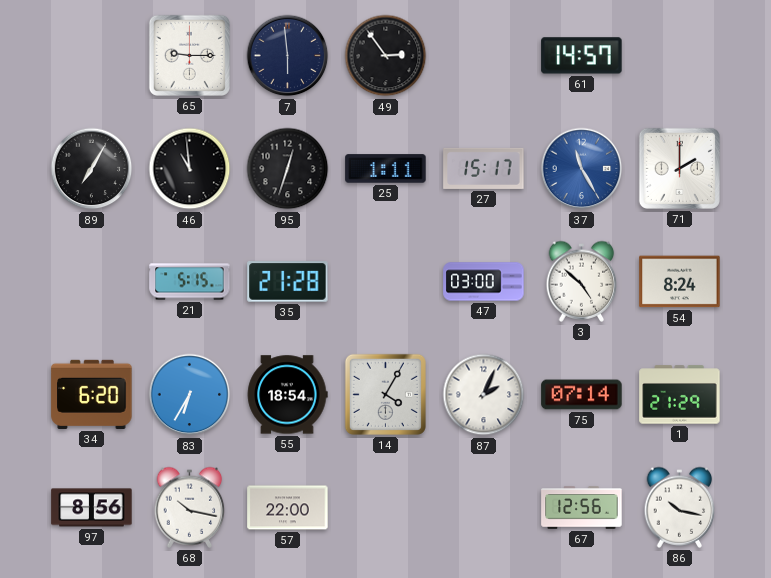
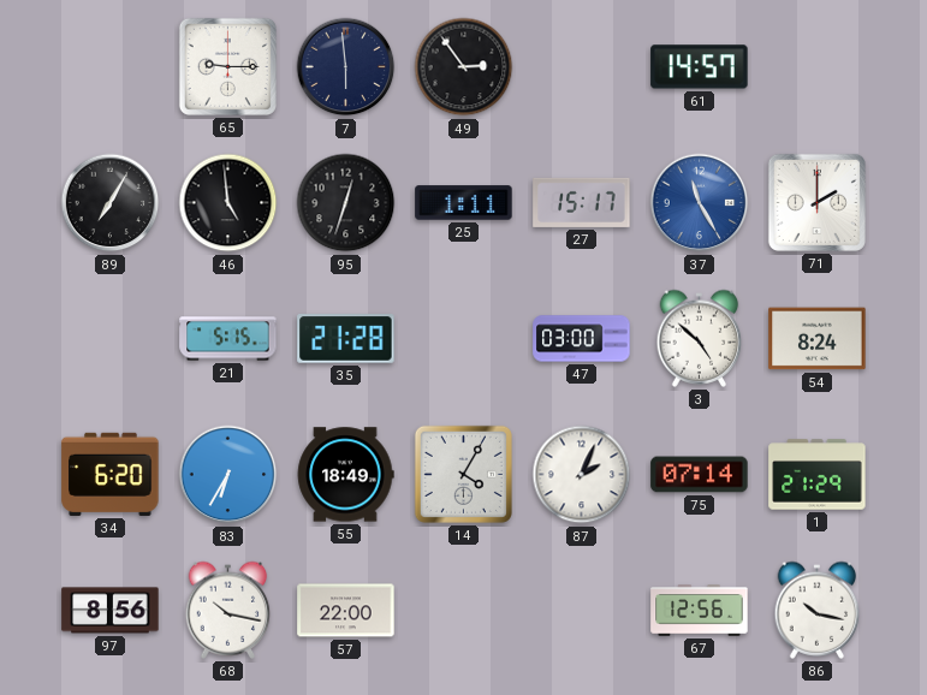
46: 10:59 -> 4:59 (228, 203)
55: 18:54 -> 18:49 (345, 475)
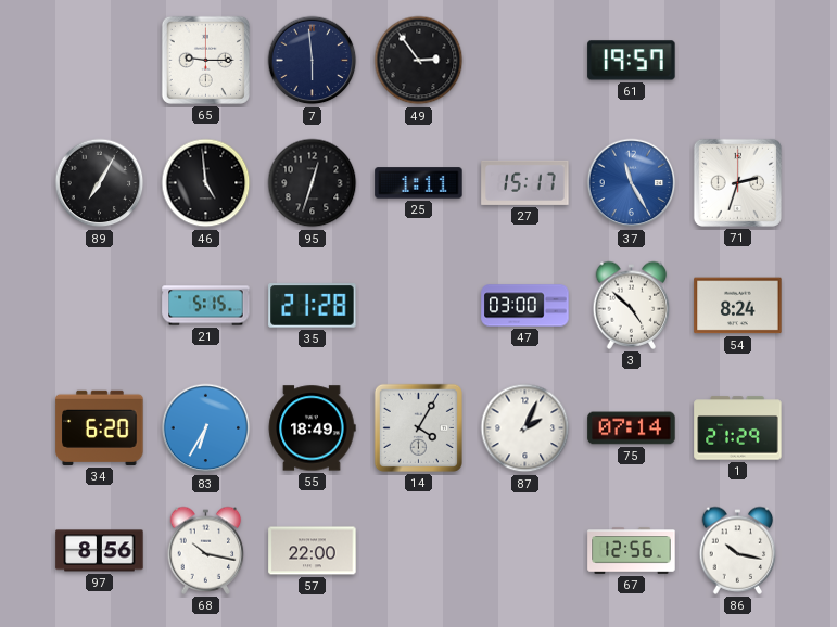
61: 14:57 -> 19:57 (632, 61)
71: 2:00 -> 2:33 (737, 182)
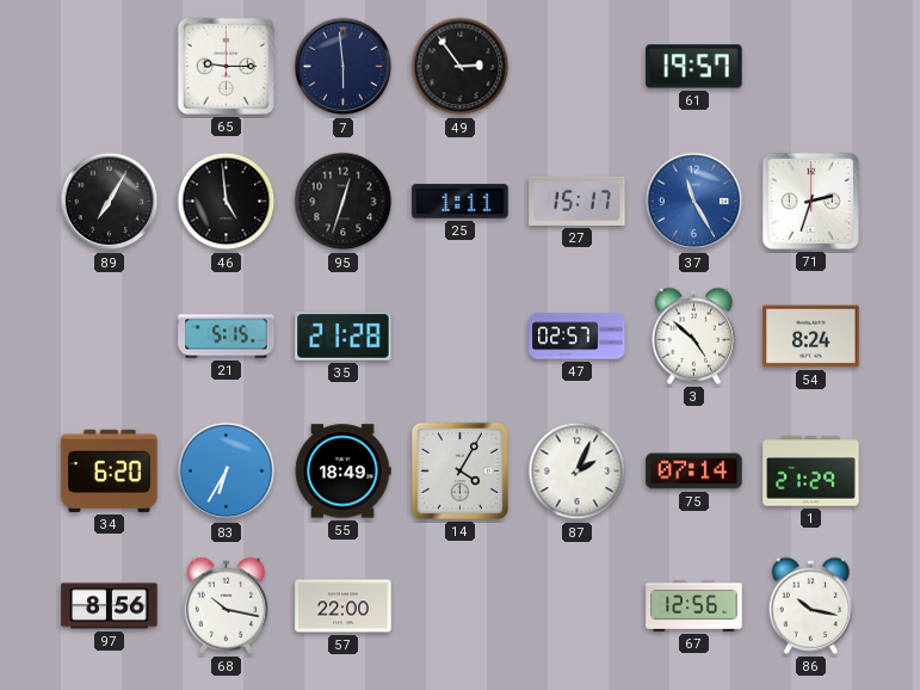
47: 03:00 -> 02:57 (578, 337)
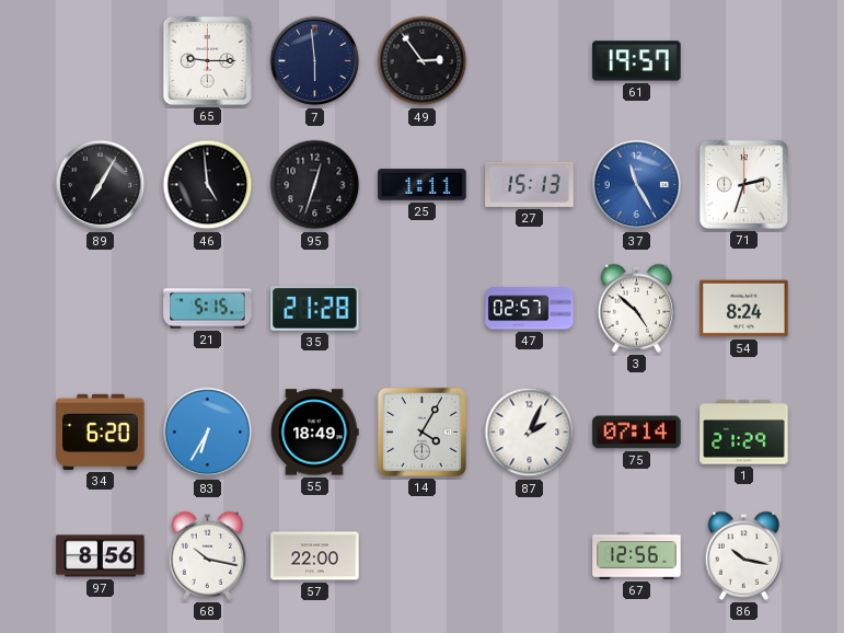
27: 15:17 -> 15:13 (530, 184)
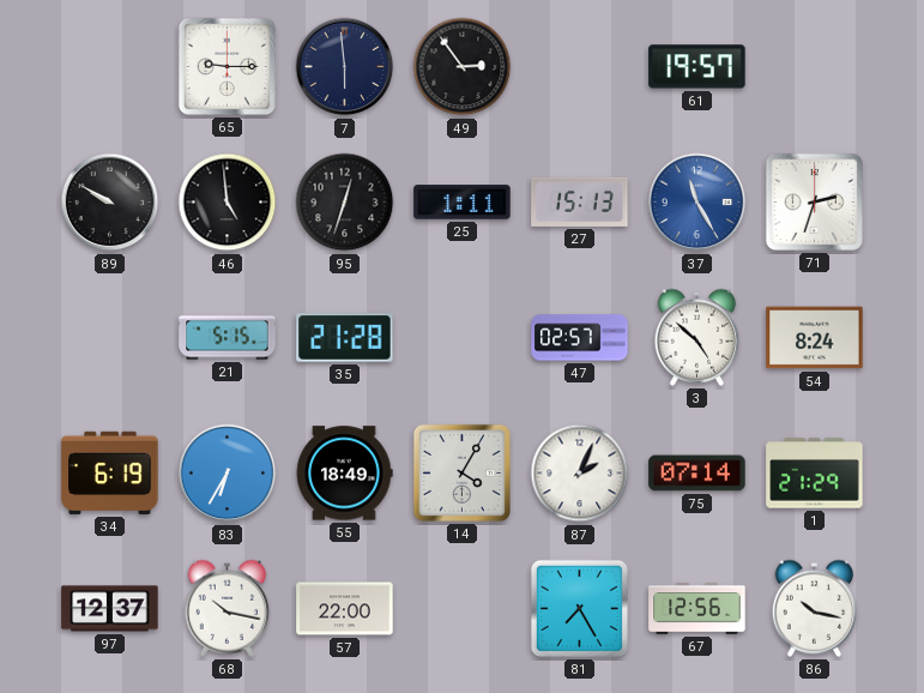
89: 7:05 -> 9:50 (110, 203)
34: 6:20 -> 6:19 (110, 472)
97: 8:56 -> 12:37 (110, 609)
81: none -> 7:25 (579, 608)
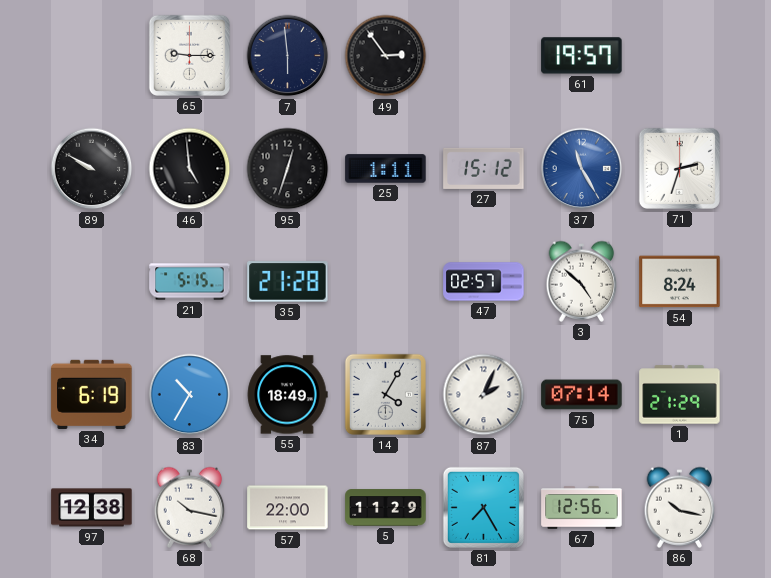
27: 15:13 -> 15:12 (484, 168)
83: 6:35 -> 10:35 (190, 395)
97: 12:37 -> 12:38 (92, 508)
5: none -> 11:29 (386, 508)
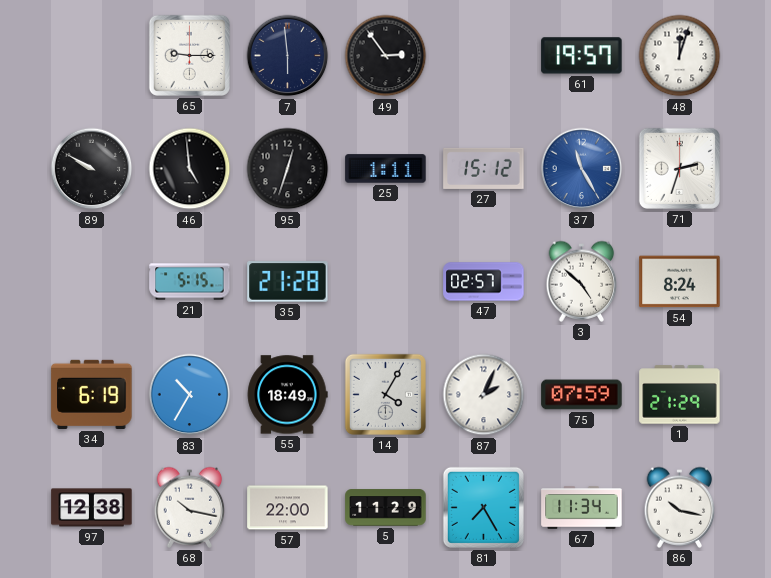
48: none -> 12:03 (680, 56)
75: 07:14 -> 07:59 (582, 395)
67: 12:56 -> 11:34 (582, 508)
